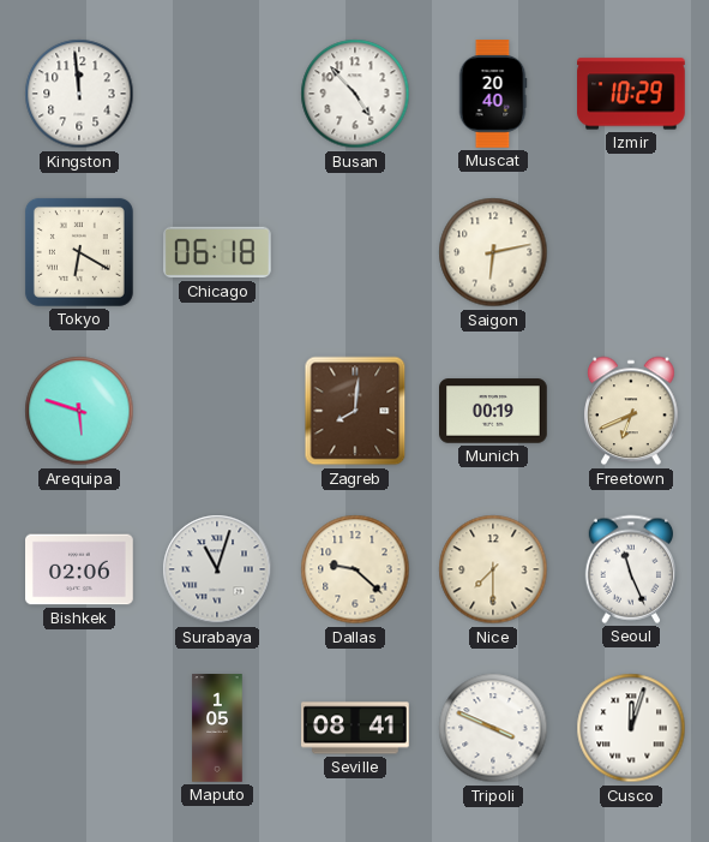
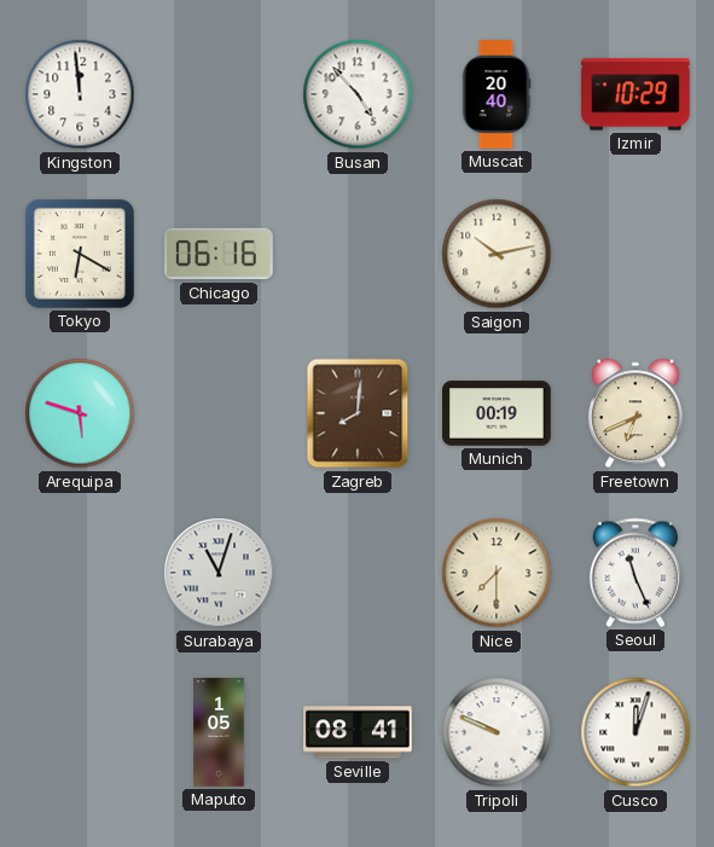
Chicago: 06:18 -> 06:16 (220, 254)
Saigon: 6:13 -> 10:13 (497, 254)
Bishkek: 02:06 -> none (79, 569)
Dallas: 9:22 -> none (355, 569)
Tripoli: 3:49 -> 9:49 (497, 732)
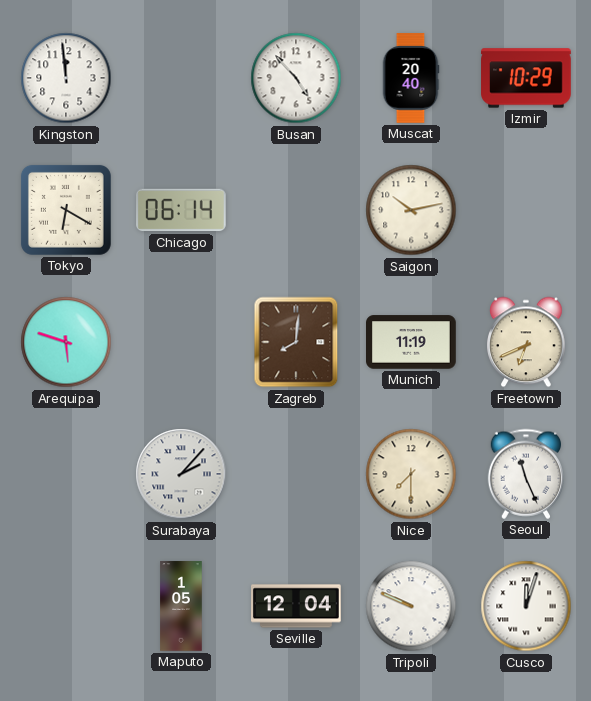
Chicago: 06:16 -> 06:14 (182, 210)
Munich: 00:19 -> 11:19 (412, 342)
Surabaya: 11:03 -> 2:07 (181, 474)
Seville: 08:41 -> 12:04 (297, 606)
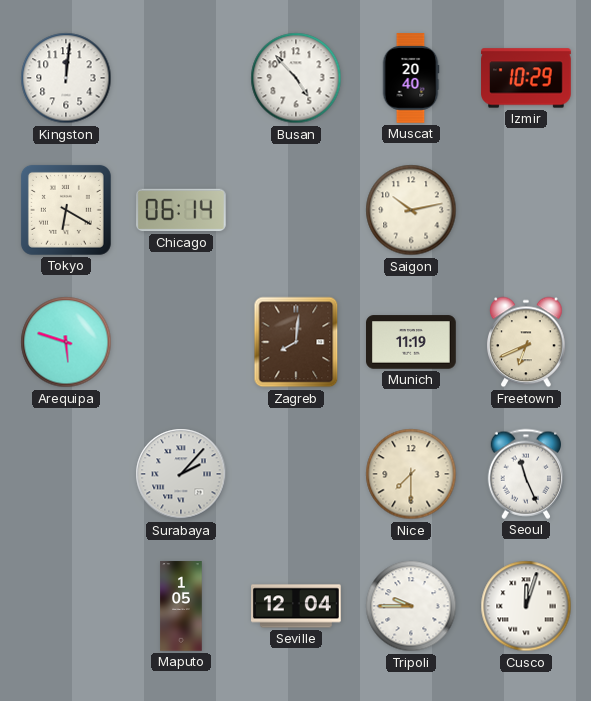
Kingston: 11:59 -> 12:01 (66, 78)
Tripoli: 9:49 -> 9:45 (411, 606)
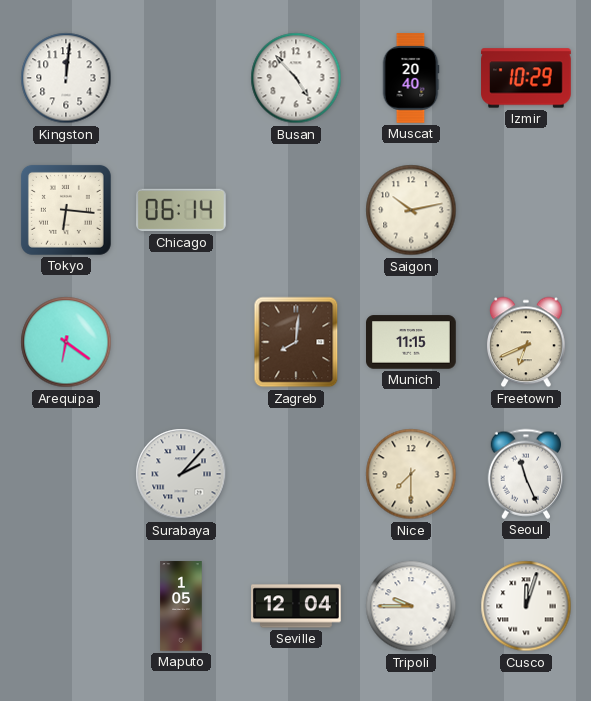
Tokyo: 6:20 -> 6:16 (66, 210)
Arequipa: 5:48 -> 6:21 (66, 342)
Munich: 11:19 -> 11:15 (412, 342)
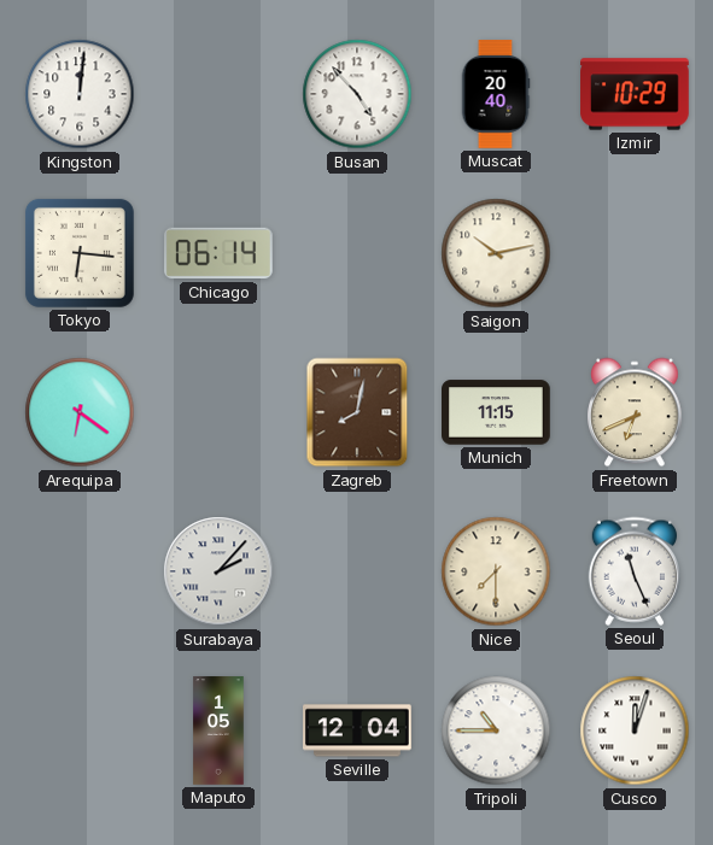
Zagreb: 8:01 -> 8:02 (357, 412)
Tripoli: 9:45 -> 10:45 (496, 730)
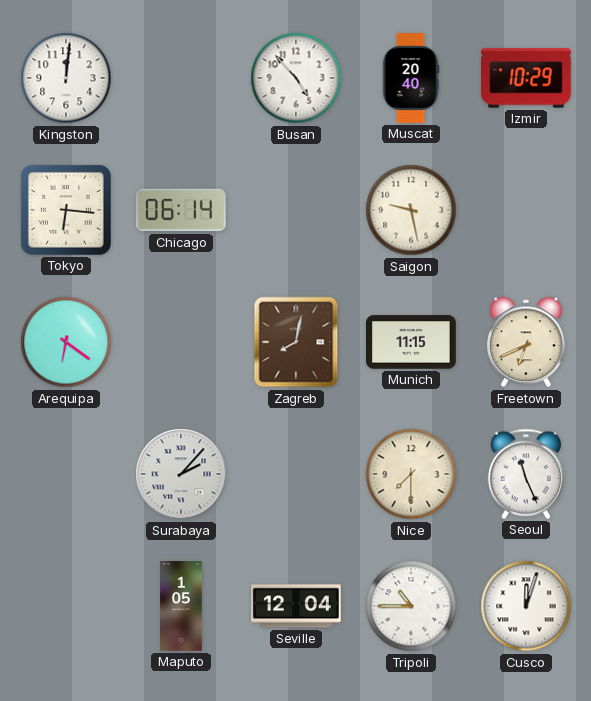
Saigon: 10:13 -> 9:28 (411, 210)
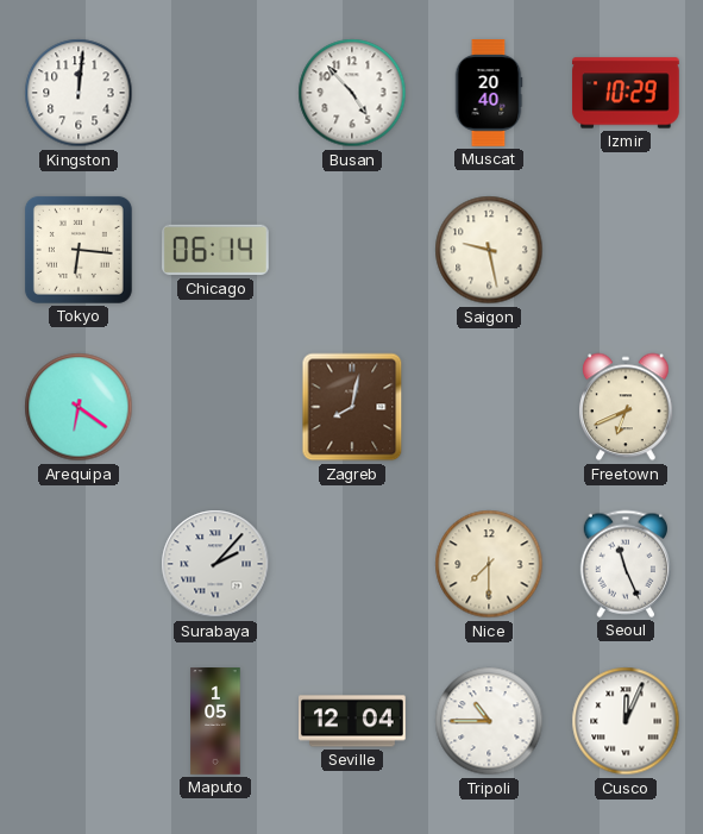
Munich: 11:15 -> none (412, 342)
Cusco: 12:03 -> 12:04 (626, 721)
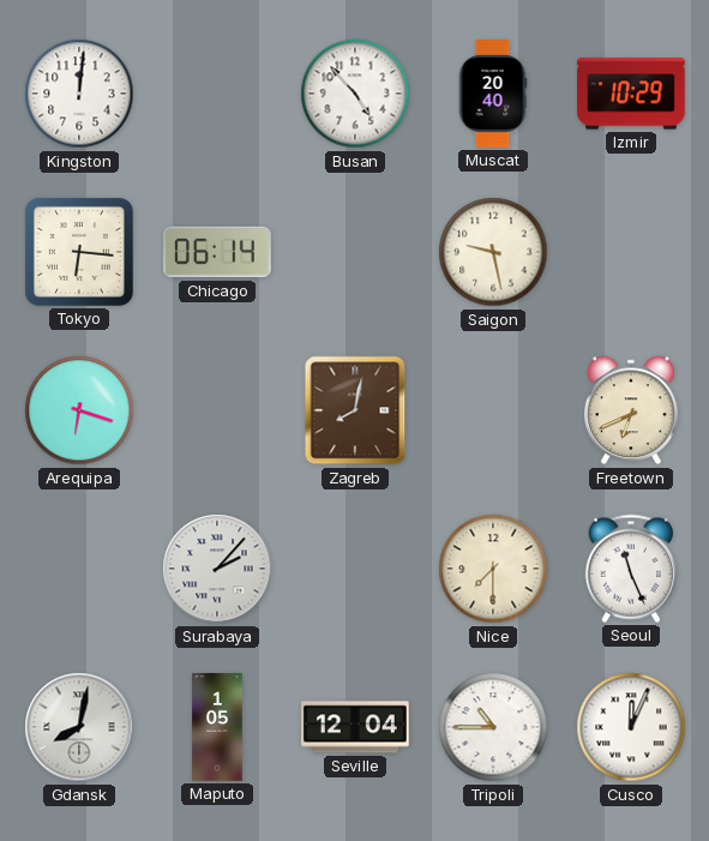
Arequipa: 6:21 -> 6:18 (79, 410)
Gdansk: none -> 8:02 (79, 727)
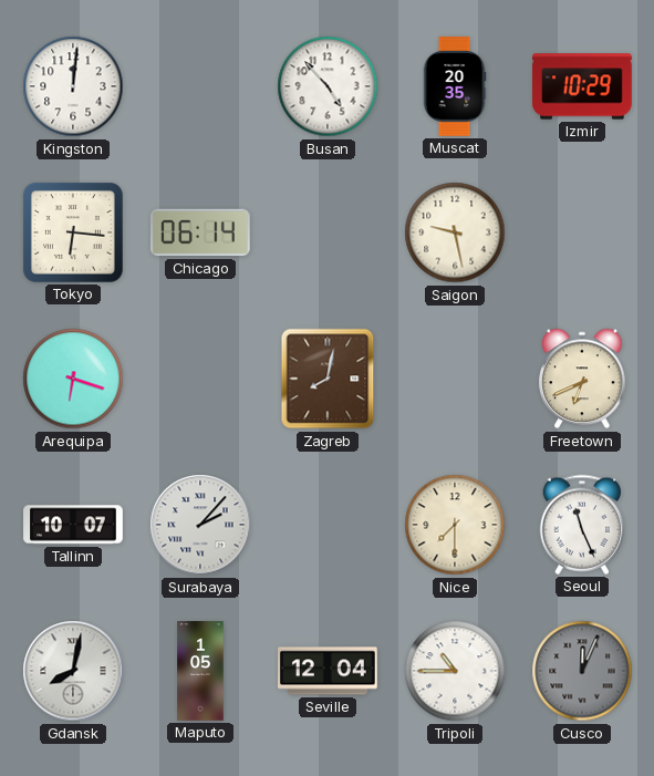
Muscat: 20:40 -> 20:35 (455, 86)
Tallinn: none -> 10:07 (73, 525)
Cusco dial: white -> grey (582, 671)
